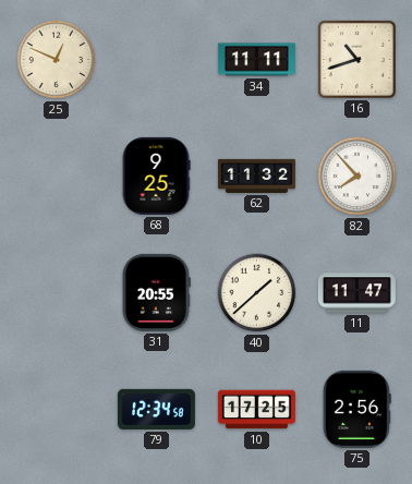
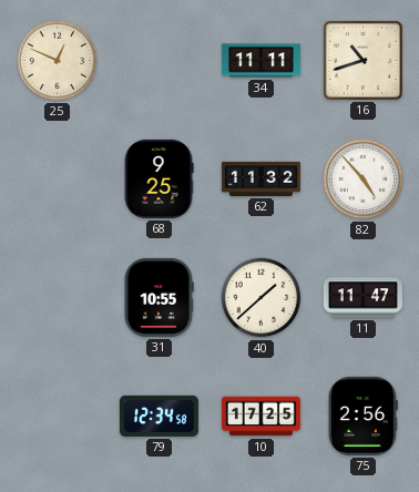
82: 7:53 -> 4:53 (364, 180)
31: 20:55 -> 10:55 (159, 297)
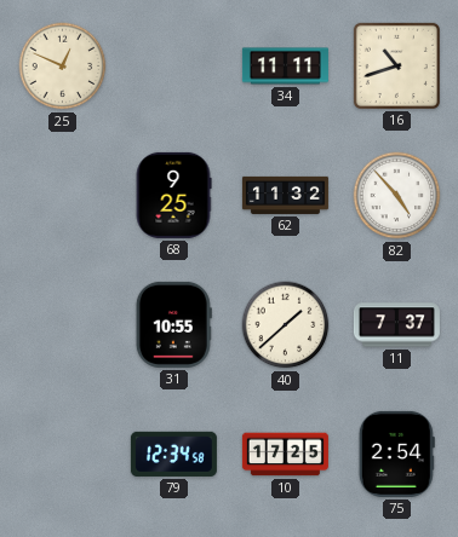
11: 11:47 -> 7:37 (396, 325)
75: 2:56 -> 2:54 (396, 454)
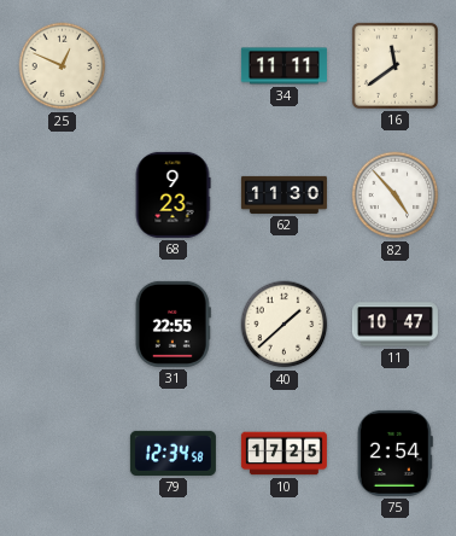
16: 10:42 -> 11:39 (394, 65)
68: 9:25 -> 9:23 (173, 194)
62: 11:32 -> 11:30 (283, 194)
31: 10:55 -> 22:55 (173, 324)
11: 7:37 -> 10:47 (394, 325)
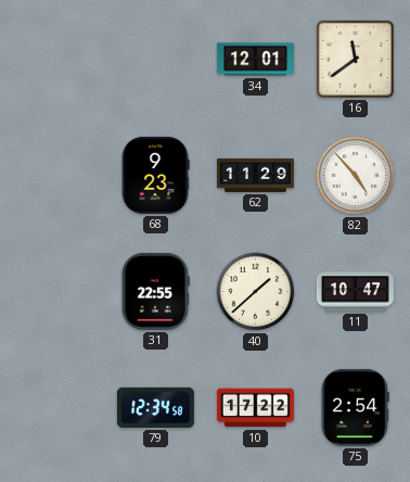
25: 12:49 -> none (63, 66)
34: 11:11 -> 12:01 (255, 60)
62: 11:30 -> 11:29 (255, 175)
10: 17:25 -> 17:22 (255, 408)
